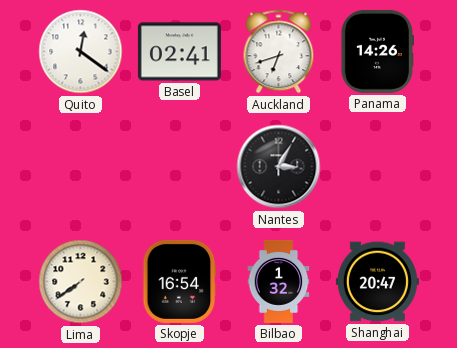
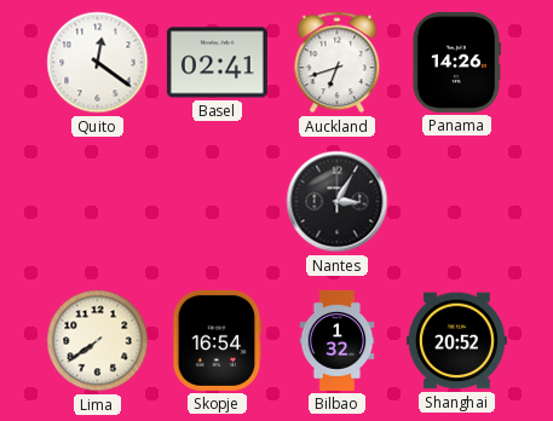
Shanghai: 20:47 -> 20:52 (456, 341)
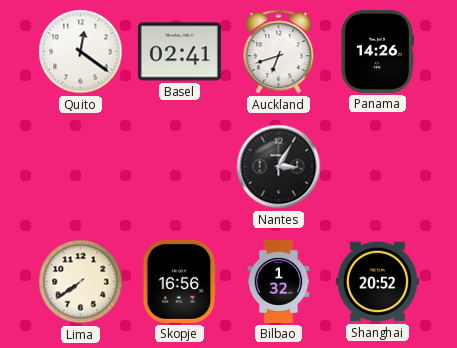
Skopje: 16:54 -> 16:56 (180, 281)
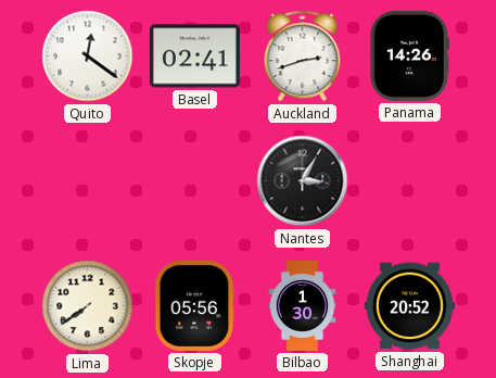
Auckland: 6:42 -> 2:42 (303, 56)
Skopje: 16:56 -> 05:56 (195, 305)
Bilbao: 1:32 -> 1:30 (303, 305)
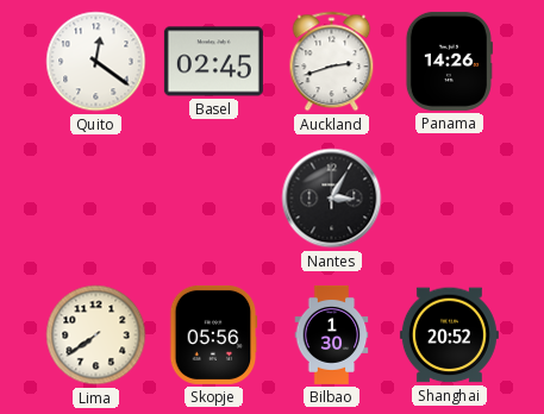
Basel: 02:41 -> 02:45 (213, 62)
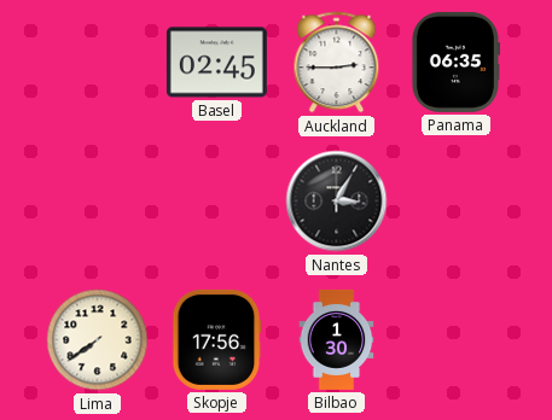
Quito: 12:21 -> none (96, 62)
Auckland: 2:42 -> 2:45 (337, 63)
Panama: 14:26 -> 06:35 (455, 62)
Skopje: 05:56 -> 17:56 (217, 339)
Shanghai: 20:52 -> none (449, 335)
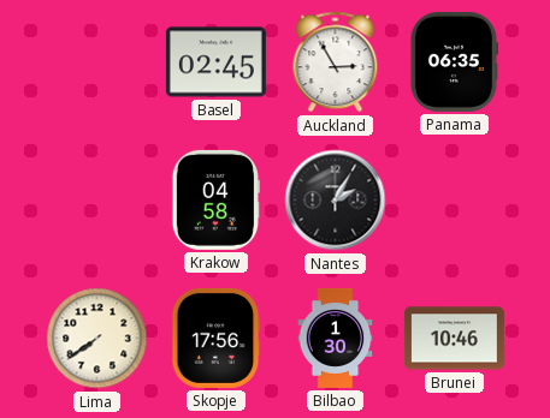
Auckland: 2:45 -> 2:55 (336, 62)
Krakow: none -> 04:58 (215, 199)
Nantes: 3:05 -> 2:05 (336, 201)
Brunei: none -> 10:46 (454, 339)
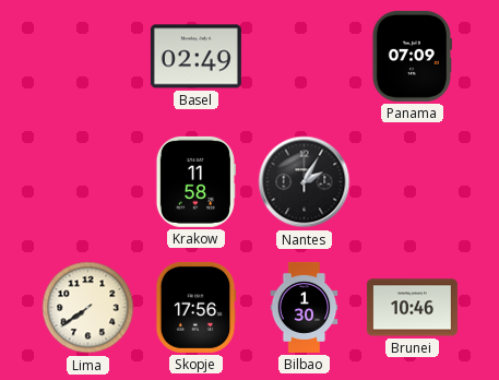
Basel: 02:45 -> 02:49 (195, 57)
Auckland: 2:55 -> none (336, 62)
Panama: 06:35 -> 07:09 (412, 56)
Krakow: 04:58 -> 11:58 (195, 181)
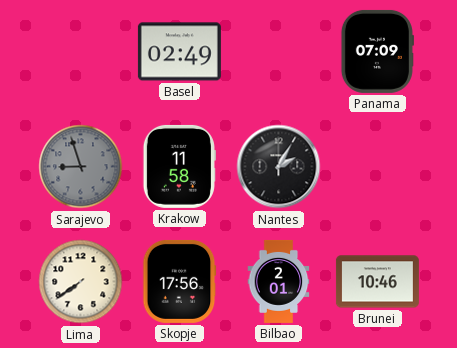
Sarajevo: none -> 8:57 (81, 167)
Bilbao: 1:30 -> 2:01 (279, 281)
